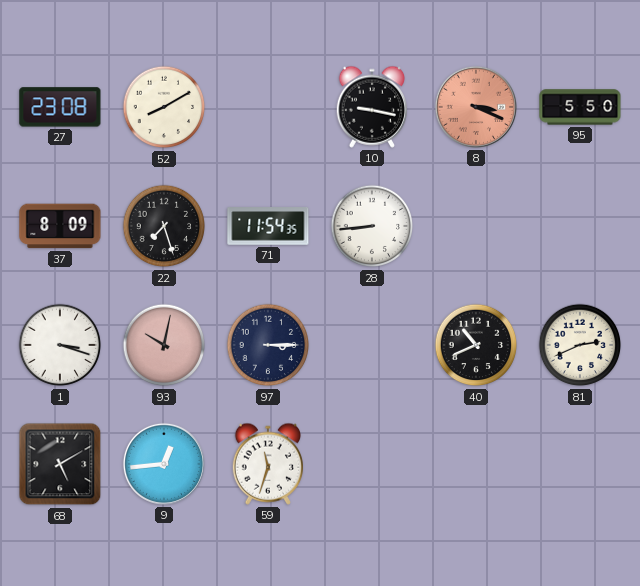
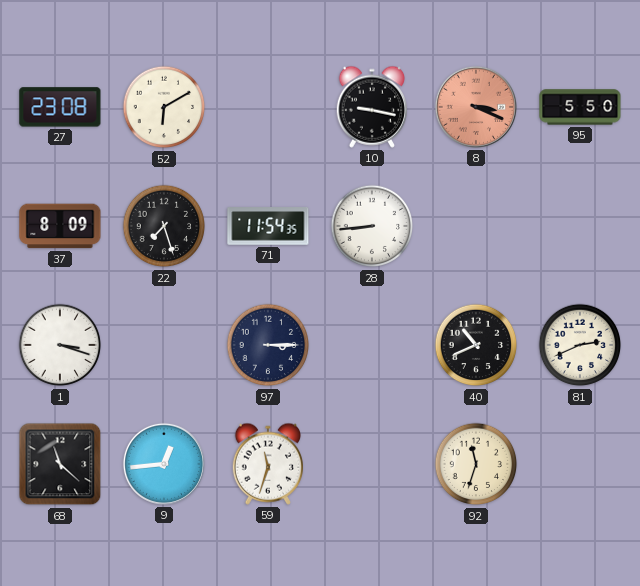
52: 8:10 -> 6:10 (164, 107)
93: 10:02 -> none (164, 345)
68: 5:10 -> 11:22 (60, 464)
92: none -> 11:33 (476, 464)
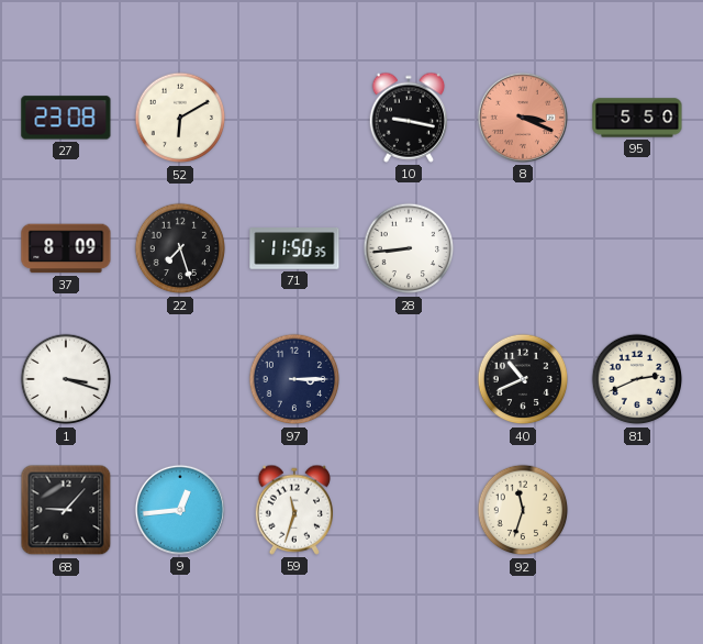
71: 11:54 -> 11:50 (294, 249)
68: 11:22 -> 9:07 (66, 510)
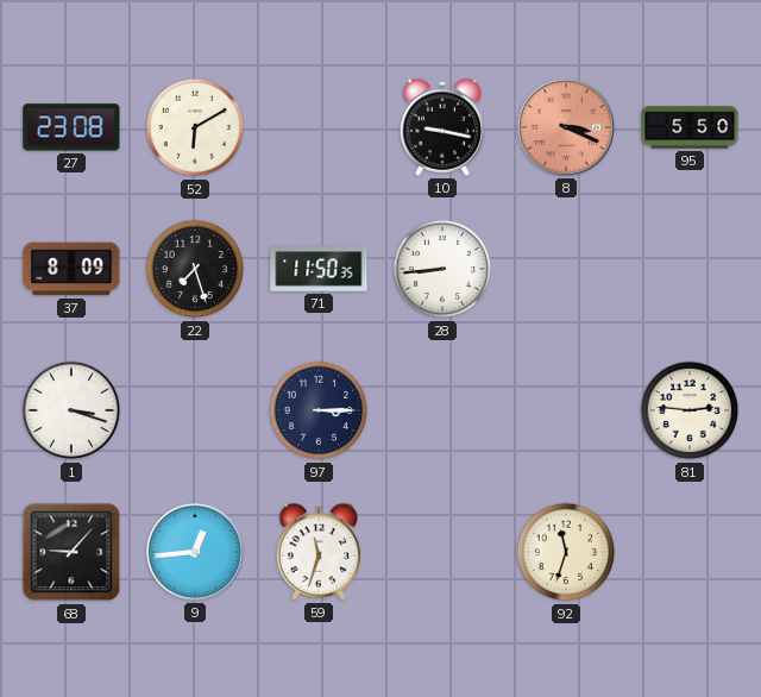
40: 10:41 -> none (523, 379)
81: 2:41 -> 2:46 (690, 410)
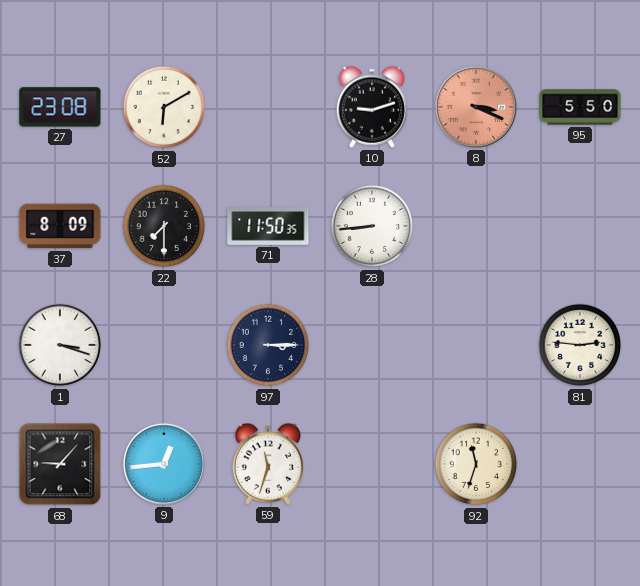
10: 9:17 -> 9:12 (371, 107)
22: 7:27 -> 7:30 (164, 226)
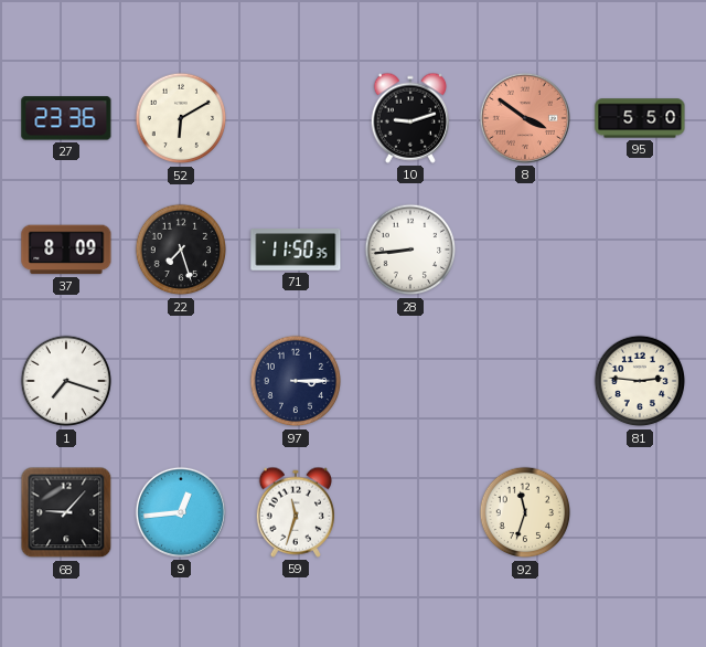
27: 23:08 -> 23:36 (66, 118)
8: 3:19 -> 3:51 (525, 118)
22: 7:30 -> 7:27 (181, 250)
1: 3:18 -> 7:18 (66, 381)
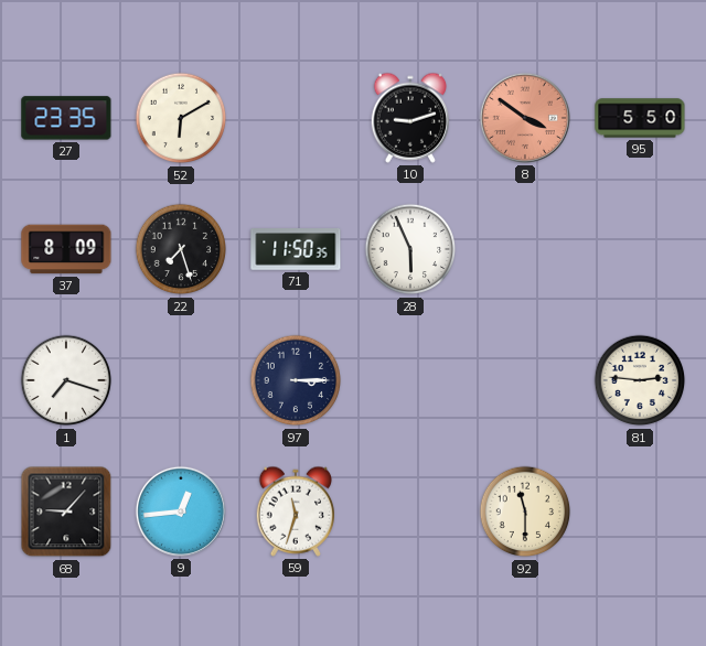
27: 23:36 -> 23:35 (66, 118)
28: 8:44 -> 5:56 (410, 249)
92: 11:33 -> 11:30 (525, 512)
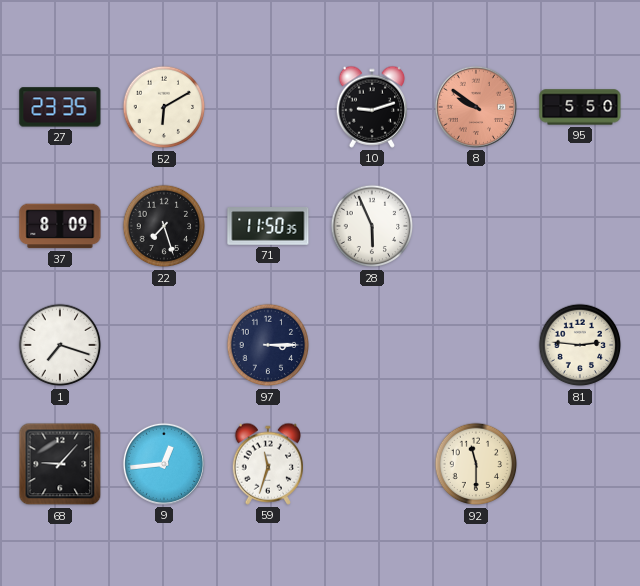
8: 3:51 -> 9:51 (476, 107)
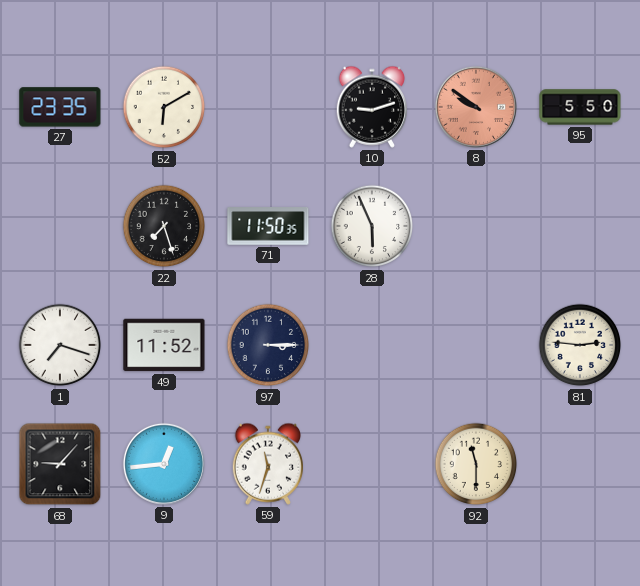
37: 8:09 -> none (60, 226)
49: none -> 11:52 (164, 345)
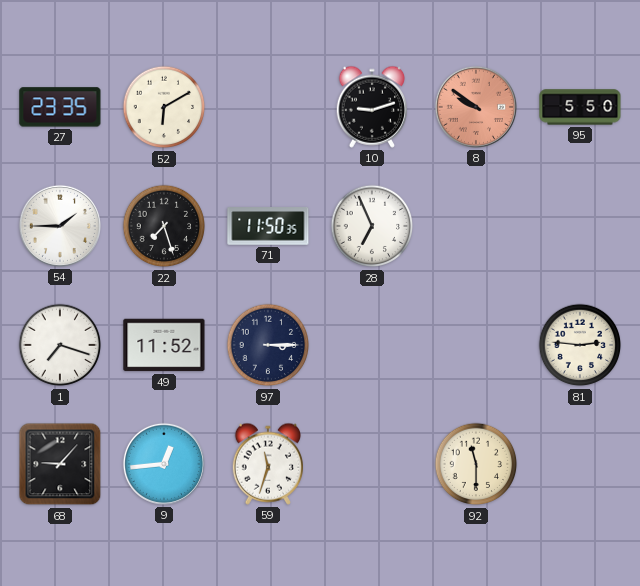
54: none -> 1:45 (60, 226)
28: 5:56 -> 6:56 (372, 226)
